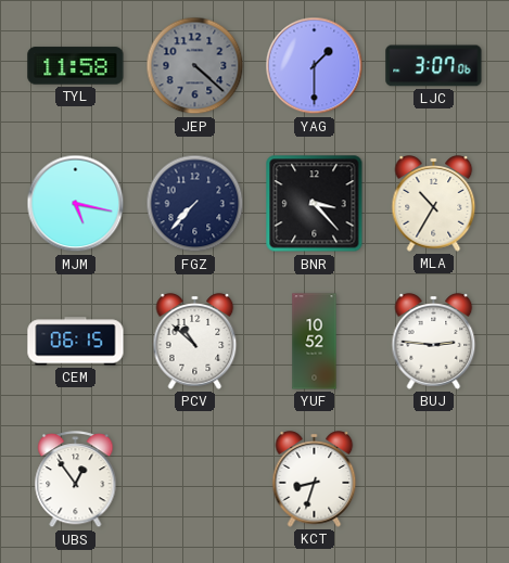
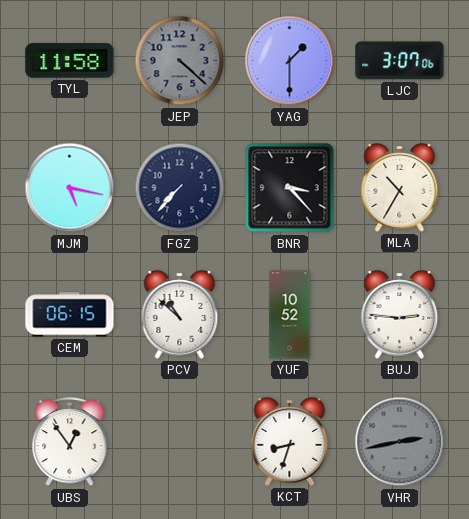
VHR: none -> 2:43 (400, 442)
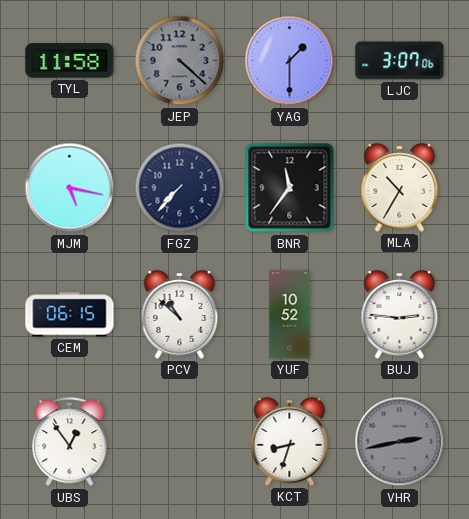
BNR: 3:23 -> 11:36 (290, 188)
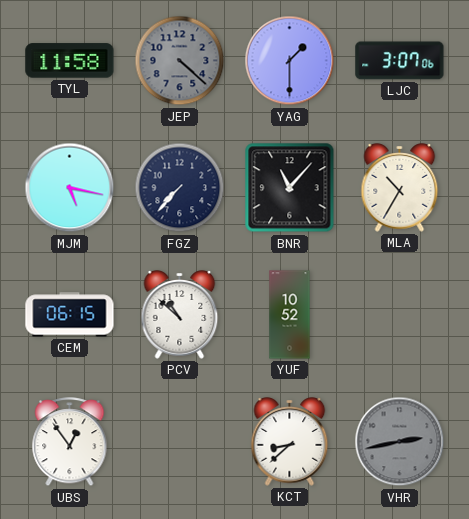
BNR: 11:36 -> 11:07 (290, 188)
BUJ: 2:46 -> none (400, 315)
KCT: 8:33 -> 8:38 (290, 442)
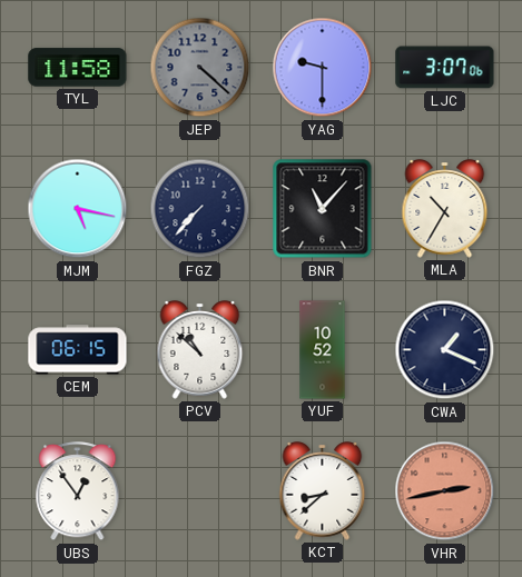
YAG: 1:30 -> 9:30 (323, 68)
CWA: none -> 1:19 (445, 350)
VHR dial: grey -> salmon (445, 491)
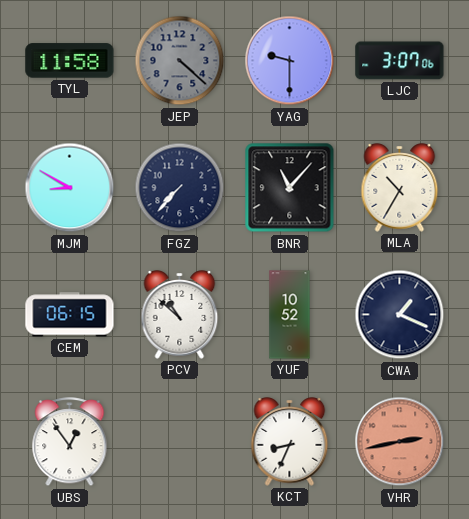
MJM: 5:17 -> 8:50 (70, 188)
KCT: 8:38 -> 8:34 (290, 442)
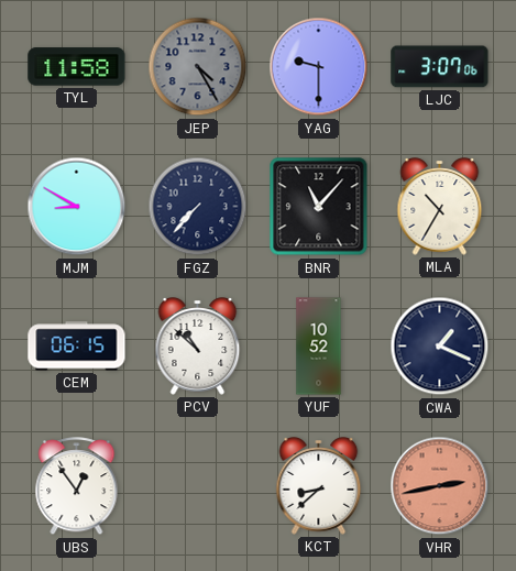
JEP: 4:22 -> 4:25 (198, 67)
KCT: 8:34 -> 8:38 (319, 486)
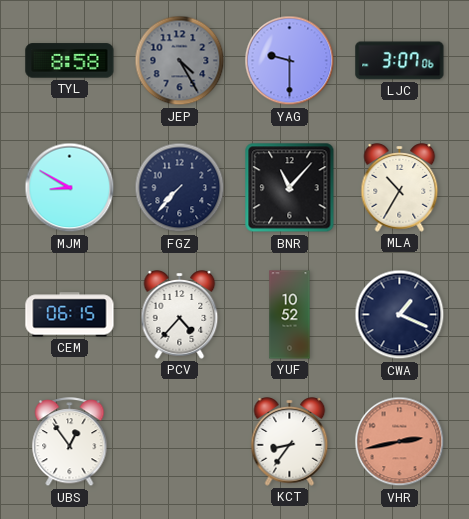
TYL: 11:58 -> 8:58 (70, 61)
PCV: 10:52 -> 4:37 (180, 315)
KCT: 8:38 -> 8:36 (290, 442)
